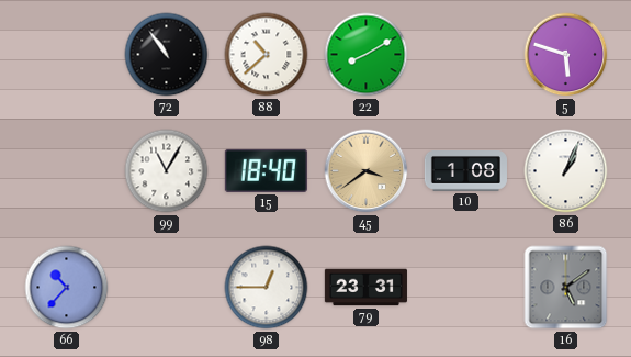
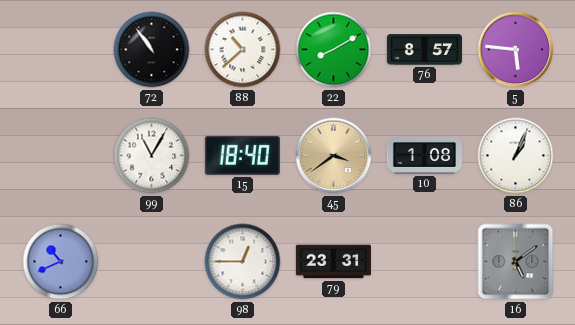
76: none -> 8:57 (424, 50)
5: 5:48 -> 5:46 (516, 50)
66: 10:37 -> 10:41 (61, 262)
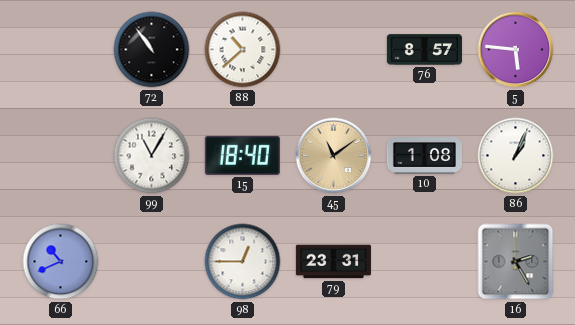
22: 8:10 -> none (334, 50)
45: 3:39 -> 11:09 (334, 156)
16: 5:09 -> 2:25 (516, 262)
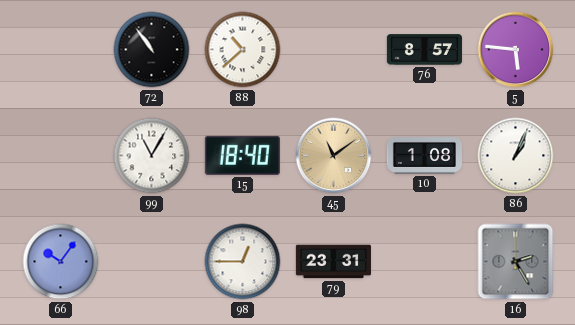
66: 10:41 -> 10:06 (61, 262)
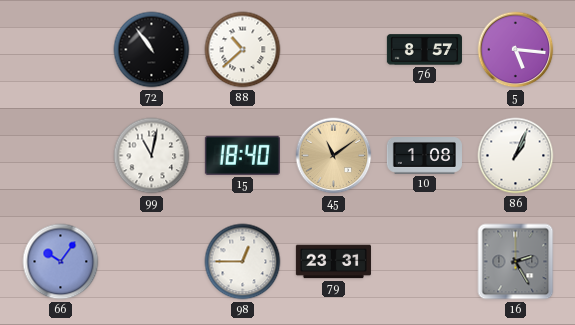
5: 5:46 -> 5:16 (516, 50)
99: 11:05 -> 11:02 (152, 156)
